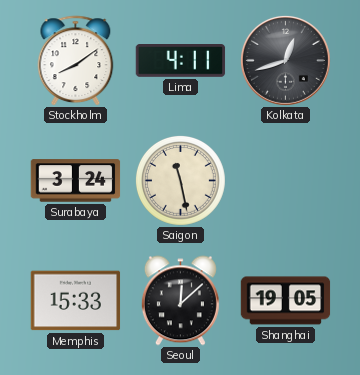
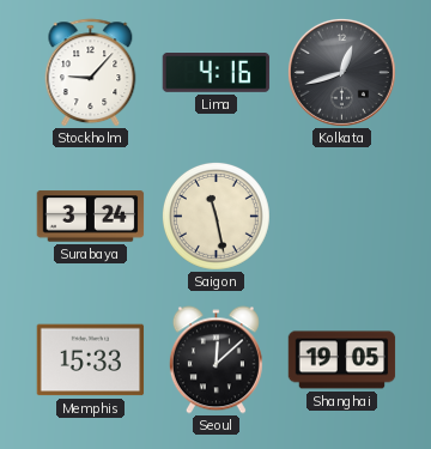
Stockholm: 8:09 -> 9:07 (91, 73)
Lima: 4:11 -> 4:16 (217, 73)
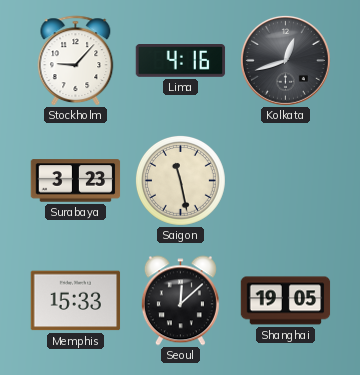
Surabaya: 3:24 -> 3:23 (76, 181)
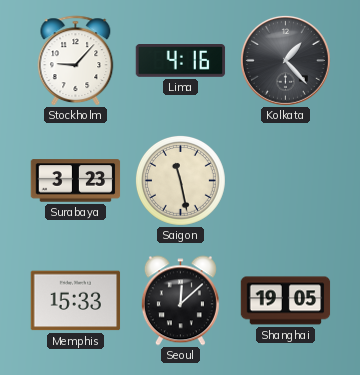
Kolkata: 12:42 -> 1:23 (285, 60)
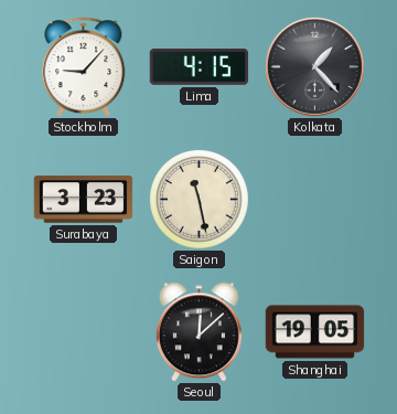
Lima: 4:16 -> 4:15 (200, 67)
Memphis: 15:33 -> none (76, 301)
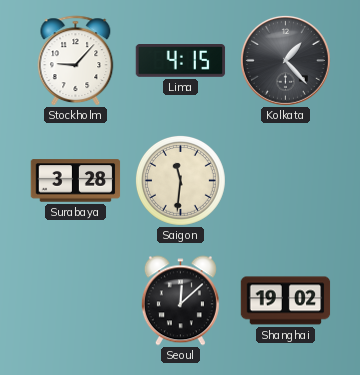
Surabaya: 3:23 -> 3:28 (76, 181)
Saigon: 11:28 -> 11:31 (181, 181)
Shanghai: 19:05 -> 19:02 (286, 301)
